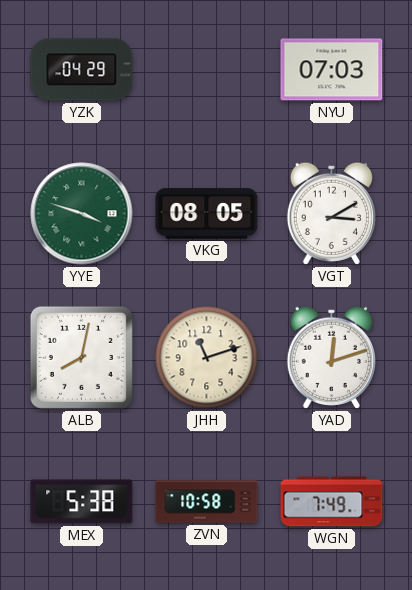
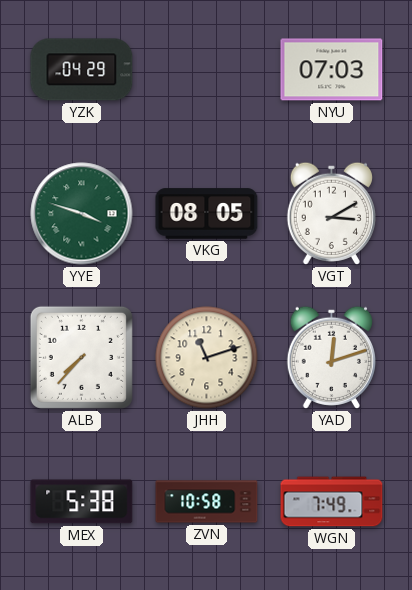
ALB: 8:02 -> 7:37 (81, 357)
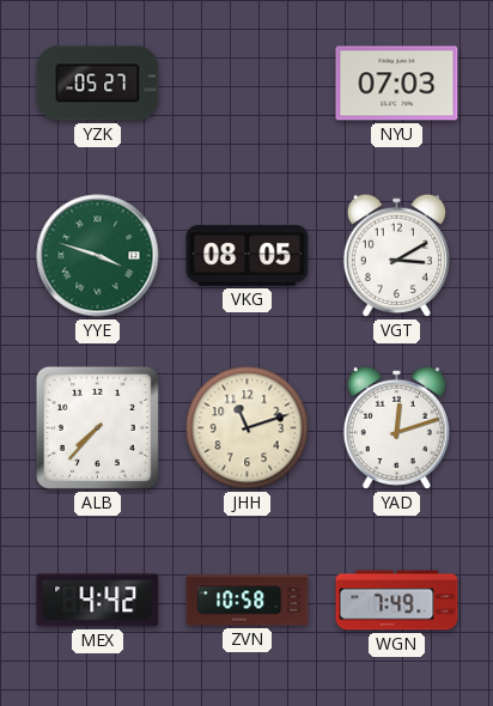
YZK: 04:29 -> 05:27 (98, 84)
MEX: 5:38 -> 4:42 (98, 601)
